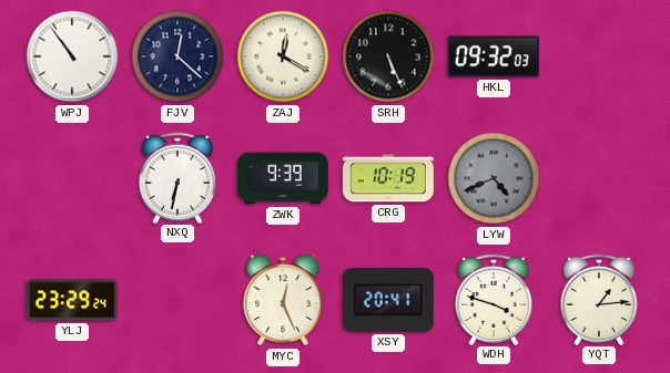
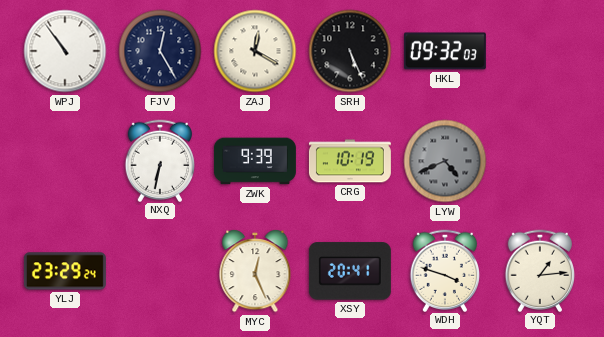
FJV: 12:22 -> 12:25 (160, 51)
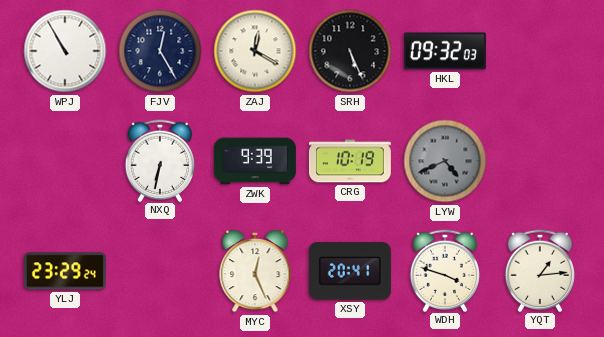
WPJ: 10:54 -> 10:55 (65, 51)
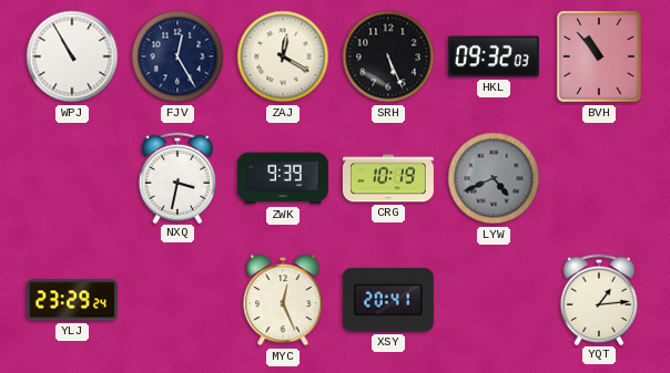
BVH: none -> 10:53 (599, 56)
NXQ: 6:32 -> 3:32 (177, 177)
WDH: 3:48 -> none (445, 270)
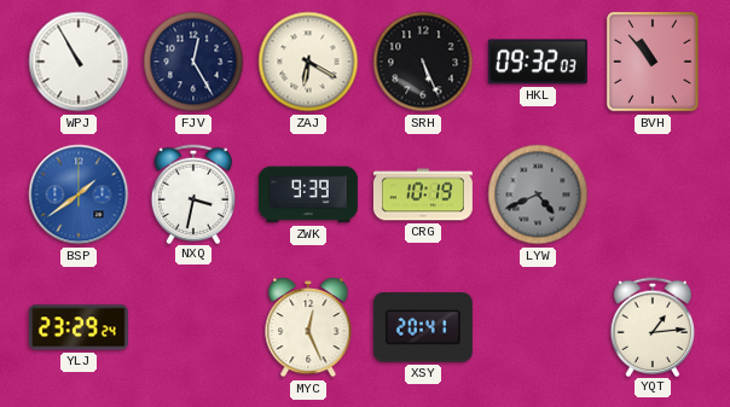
ZAJ: 12:20 -> 6:20 (308, 62)
BSP: none -> 1:39 (79, 194)
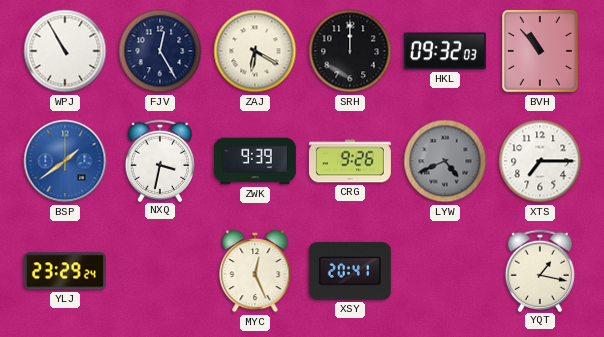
SRH: 5:26 -> 12:00 (350, 51)
CRG: 10:19 -> 9:26 (350, 161)
XTS: none -> 7:15 (540, 161)
YQT: 1:14 -> 1:17 (540, 270)
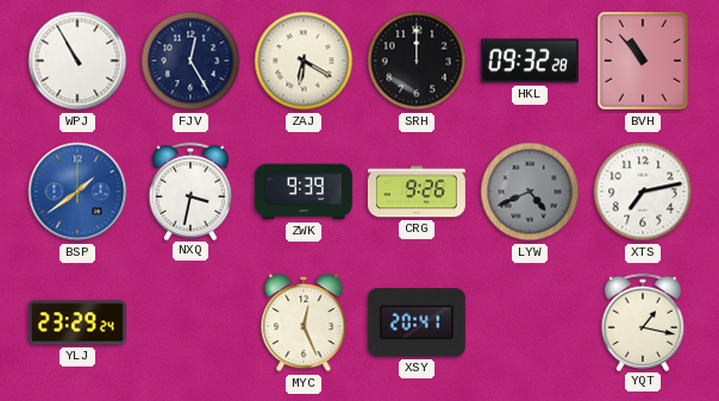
HKL: 09:32:03 -> 09:32:28 (530, 61)
XTS: 7:15 -> 7:13 (643, 192)
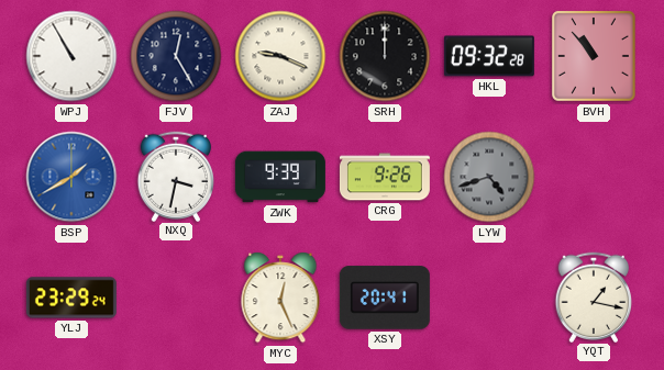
ZAJ: 6:20 -> 9:19 (280, 56)
BSP: 1:39 -> 1:40 (71, 177)
LYW: 4:41 -> 4:42 (489, 177)
XTS: 7:13 -> none (643, 192)
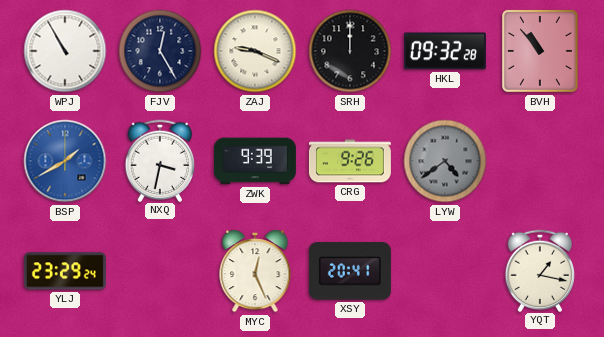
LYW: 4:42 -> 4:39 (445, 161)
